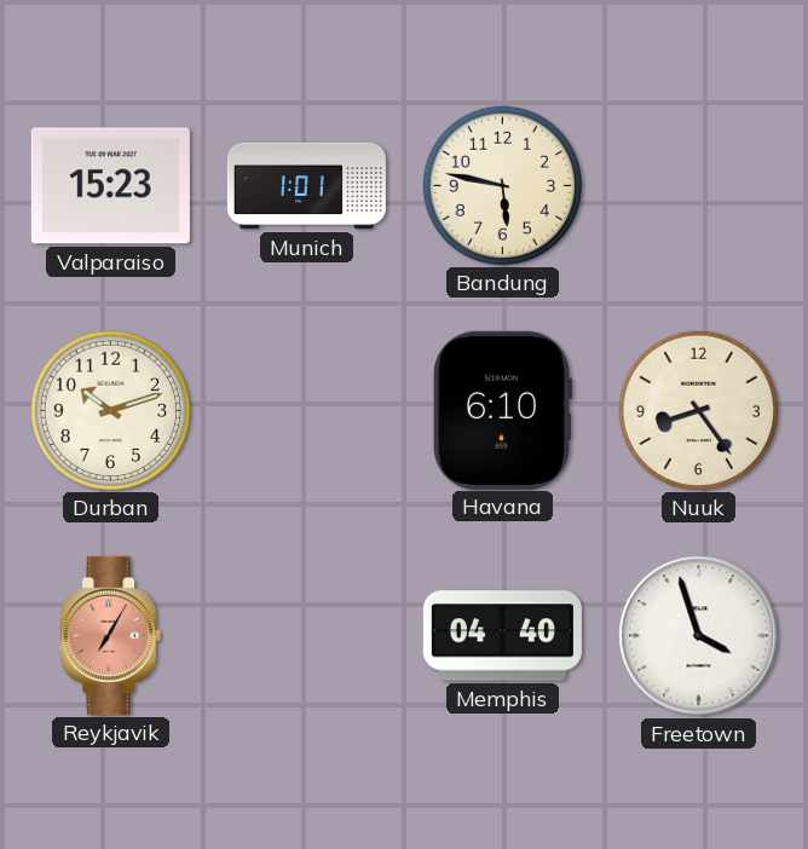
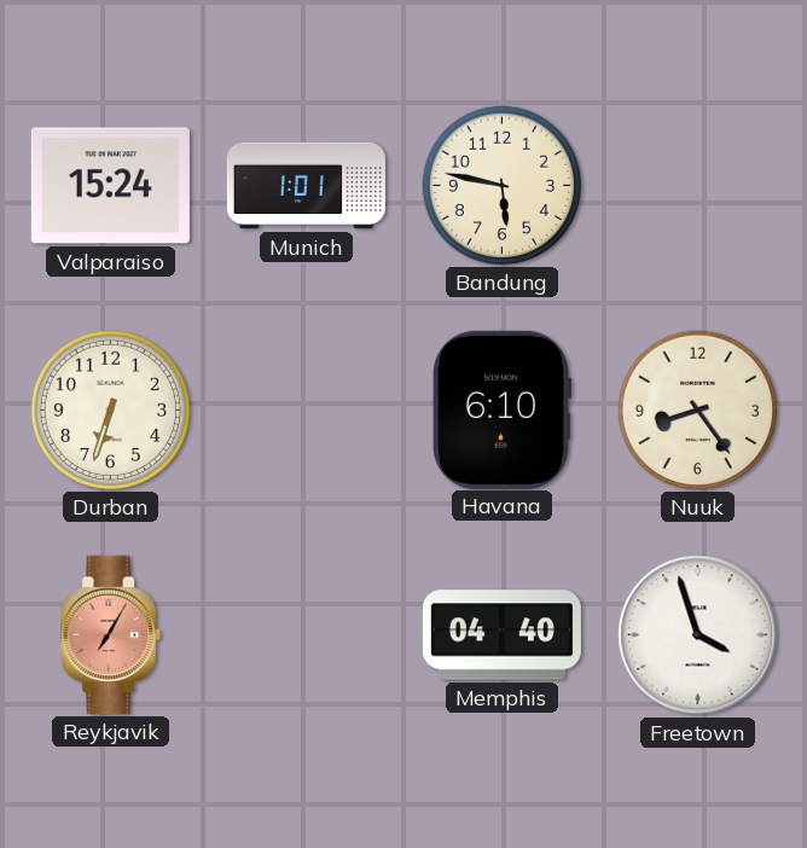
Valparaiso: 15:23 -> 15:24 (110, 186)
Durban: 10:12 -> 6:33 (110, 410)
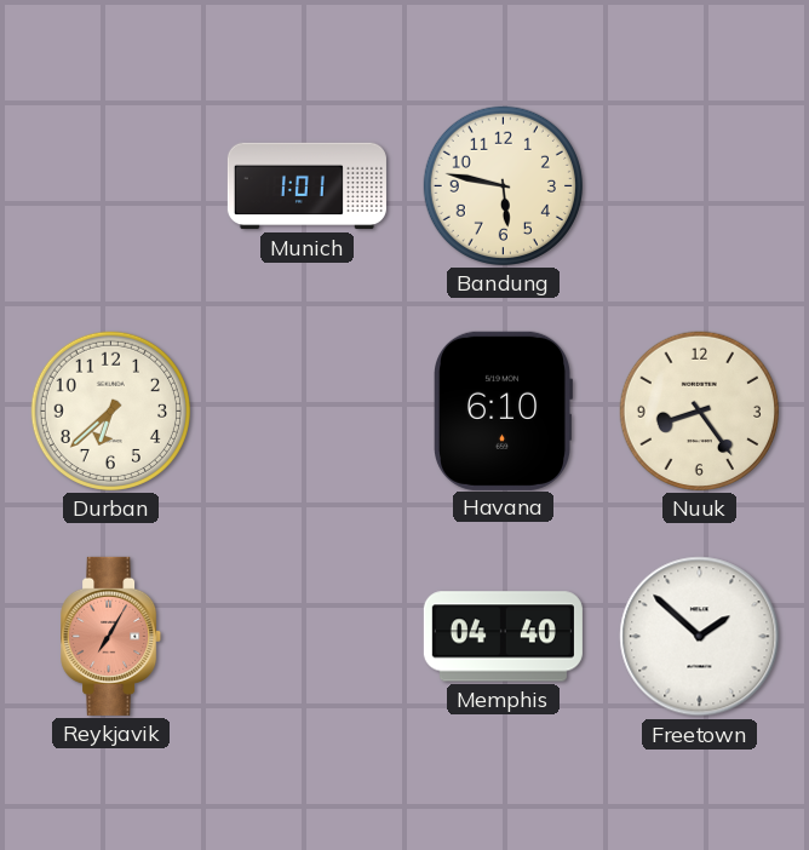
Valparaiso: 15:24 -> none (110, 186)
Durban: 6:33 -> 6:38 (110, 410)
Freetown: 3:57 -> 1:52 (700, 637)
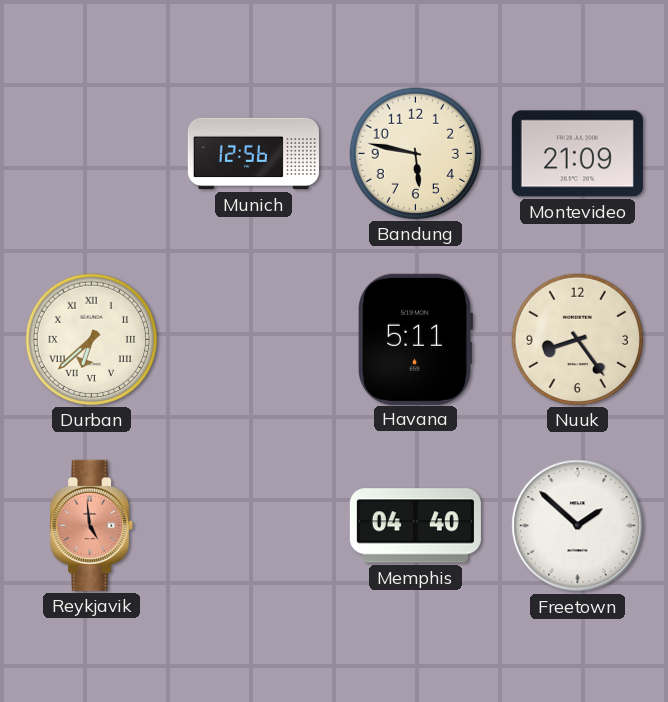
Munich: 1:01 -> 12:56 (253, 154)
Montevideo: none -> 21:09 (577, 154)
Durban numerals: Arabic -> Roman (91, 339)
Havana: 6:10 -> 5:11 (415, 339)
Reykjavik: 7:05 -> 4:59 (92, 525)
